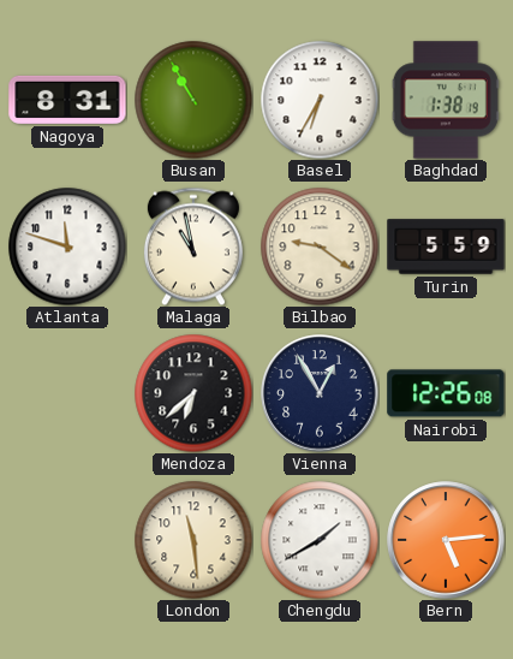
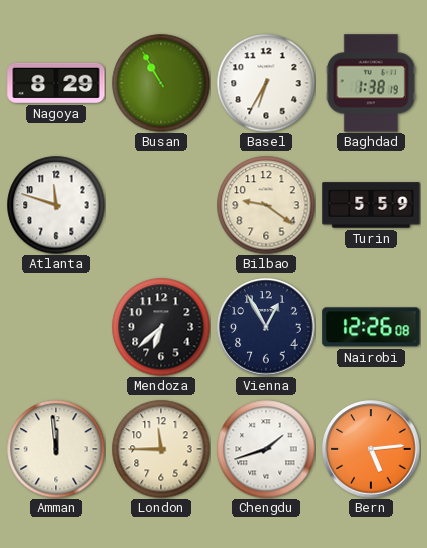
Nagoya: 8:31 -> 8:29 (56, 83)
Malaga: 10:58 -> none (193, 247)
Amman: none -> 11:59 (56, 449)
London: 11:29 -> 11:45 (161, 449)
Chengdu: 1:40 -> 1:42 (266, 449)
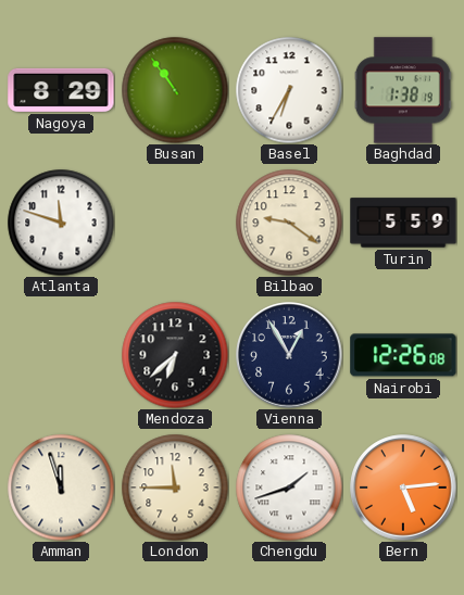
Busan: 10:55 -> 10:54 (175, 90)
Amman: 11:59 -> 11:57 (61, 488)
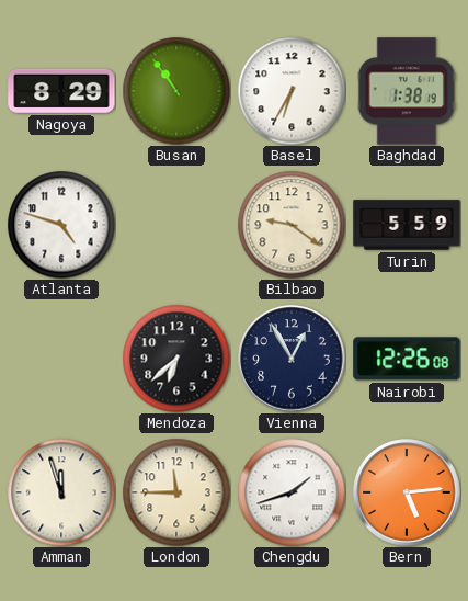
Atlanta: 11:48 -> 4:48 (61, 225)
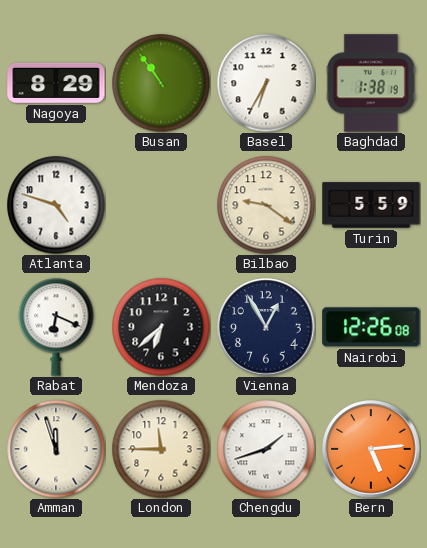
Rabat: none -> 6:19 (56, 327)
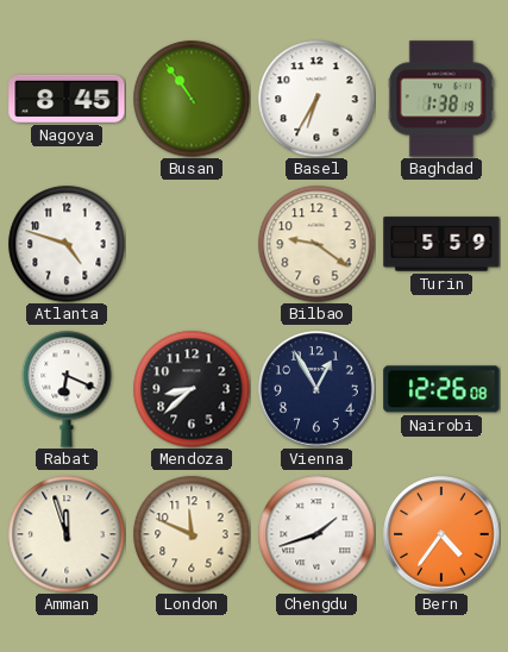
Nagoya: 8:29 -> 8:45 (67, 99)
Mendoza: 6:38 -> 8:38 (192, 389)
London: 11:45 -> 11:49 (192, 534)
Bern: 5:14 -> 4:36 (441, 534)
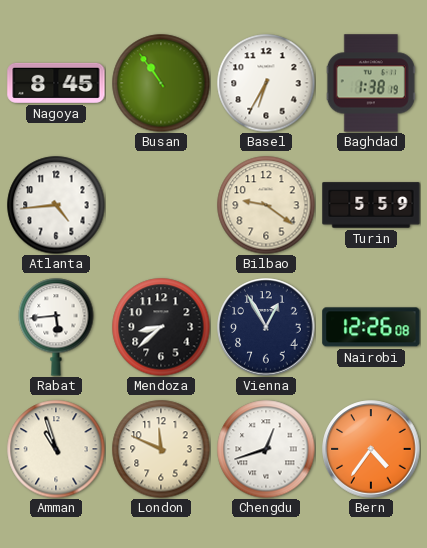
Atlanta: 4:48 -> 4:44 (56, 205)
Rabat: 6:19 -> 5:44 (56, 327)
Amman: 11:57 -> 10:57 (56, 449)
Chengdu: 1:42 -> 12:42 (266, 449)
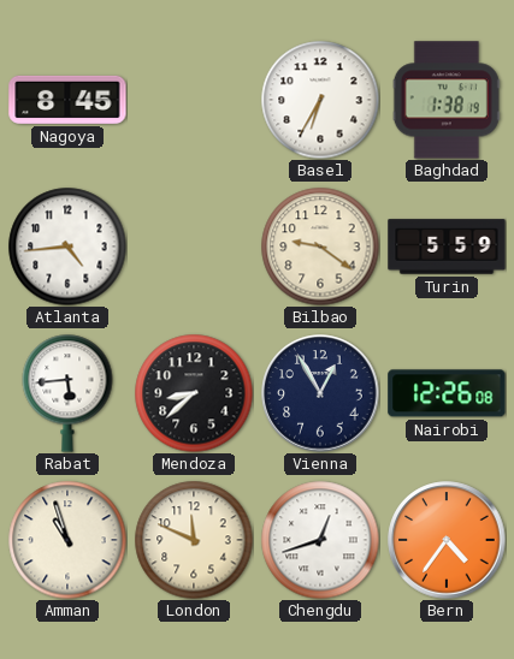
Busan: 10:54 -> none (161, 83)
